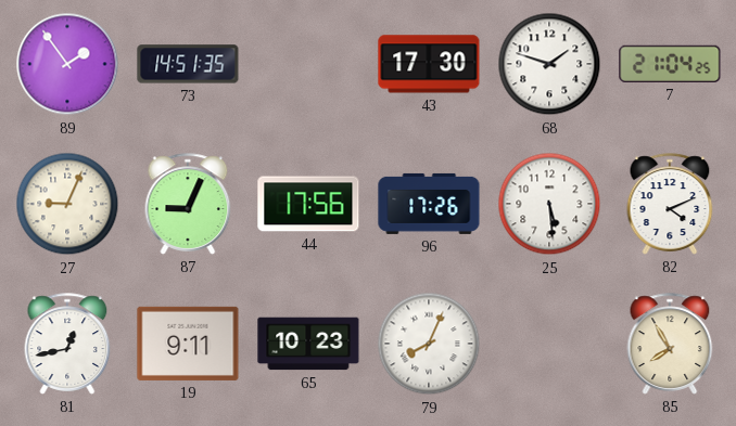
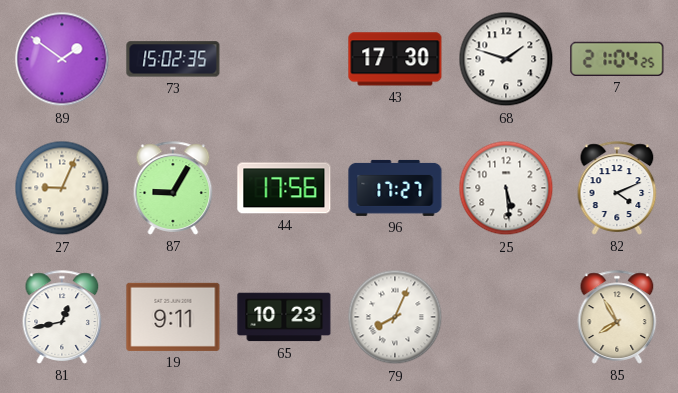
89: 1:54 -> 1:51 (62, 59)
73: 14:51 -> 15:02 (173, 59)
87: 9:04 -> 9:05 (173, 188)
96: 17:26 -> 17:27 (395, 188)
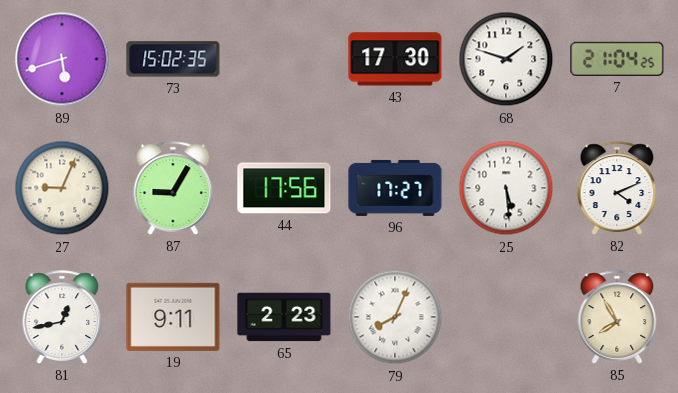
89: 1:51 -> 5:42 (62, 59)
65: 10:23 -> 2:23 (284, 317)
